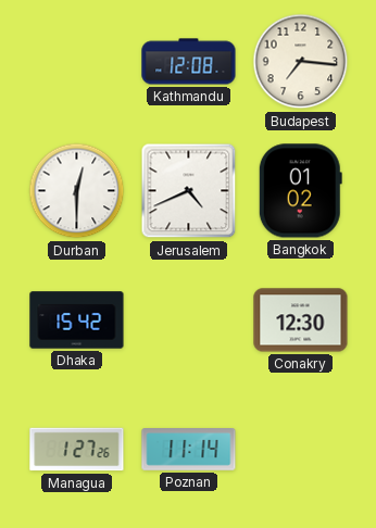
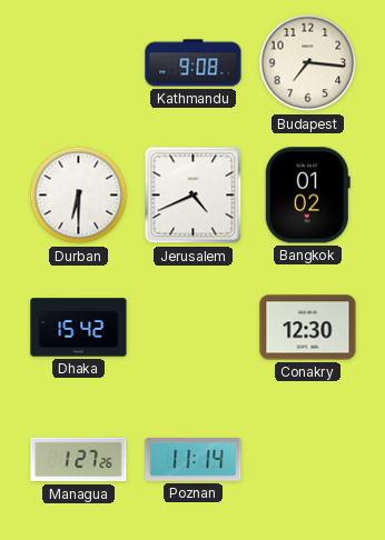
Kathmandu: 12:08 -> 9:08 (194, 63)
Durban: 12:30 -> 6:30 (79, 196)
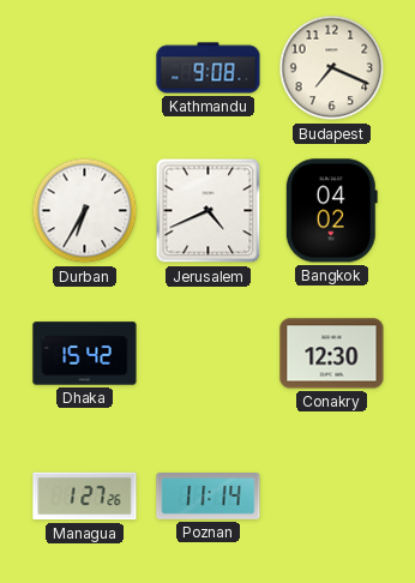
Budapest: 7:16 -> 7:19 (332, 68)
Durban: 6:30 -> 6:35 (85, 211)
Bangkok: 01:02 -> 04:02 (331, 211)
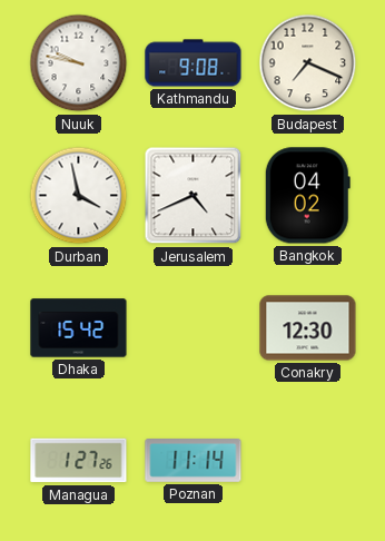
Nuuk: none -> 9:47 (79, 63)
Durban: 6:35 -> 3:58 (79, 196)
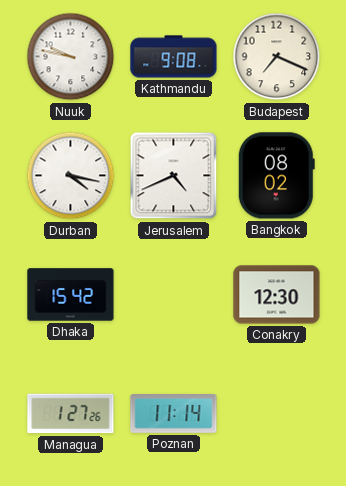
Durban: 3:58 -> 4:17 (71, 176)
Bangkok: 04:02 -> 08:02 (276, 176)
